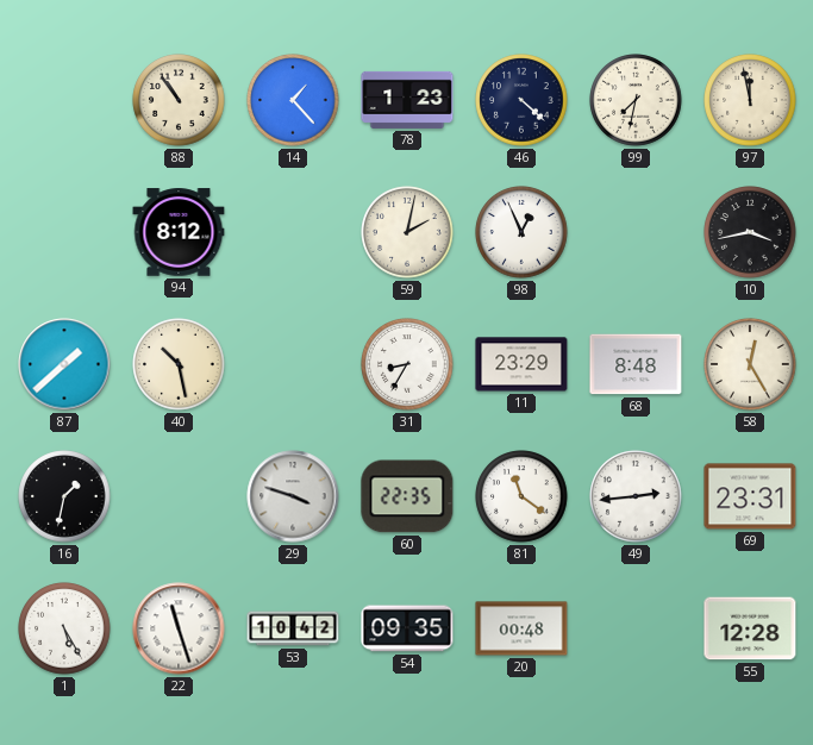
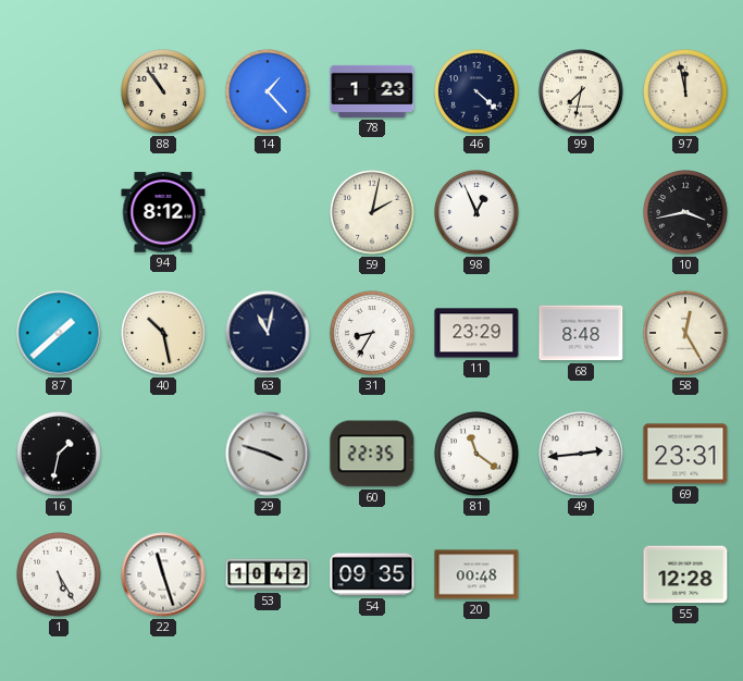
63: none -> 11:02 (268, 333)
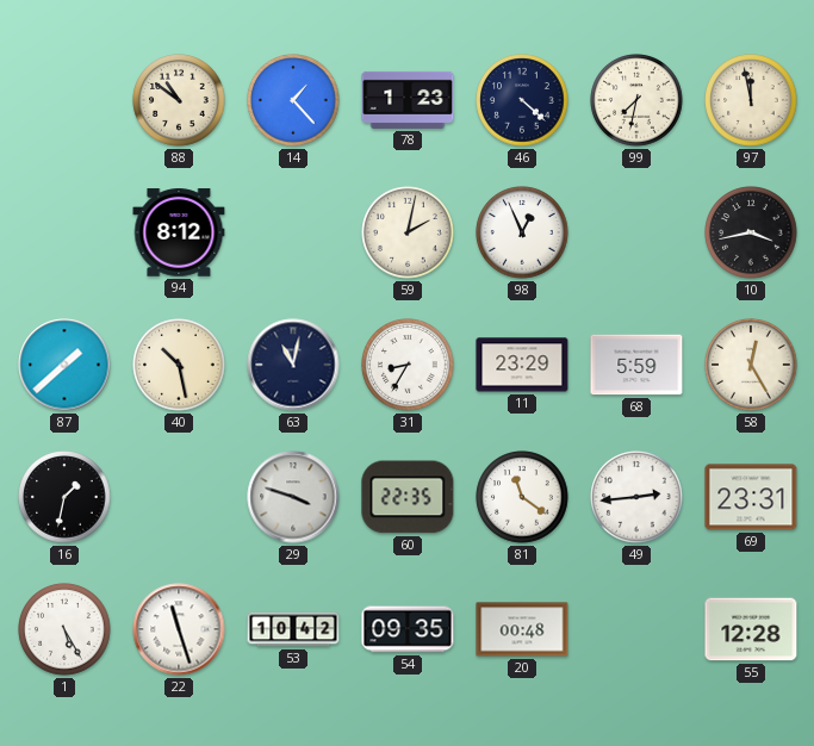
88: 10:54 -> 10:51 (179, 100)
68: 8:48 -> 5:59 (636, 365)
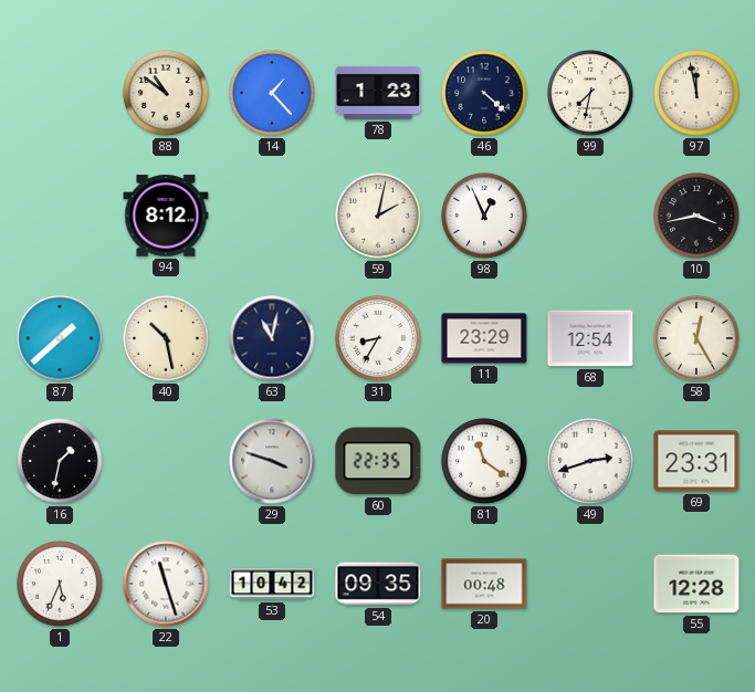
68: 5:59 -> 12:54 (590, 338)
49: 2:44 -> 2:42 (590, 461)
1: 5:25 -> 5:34 (60, 584)
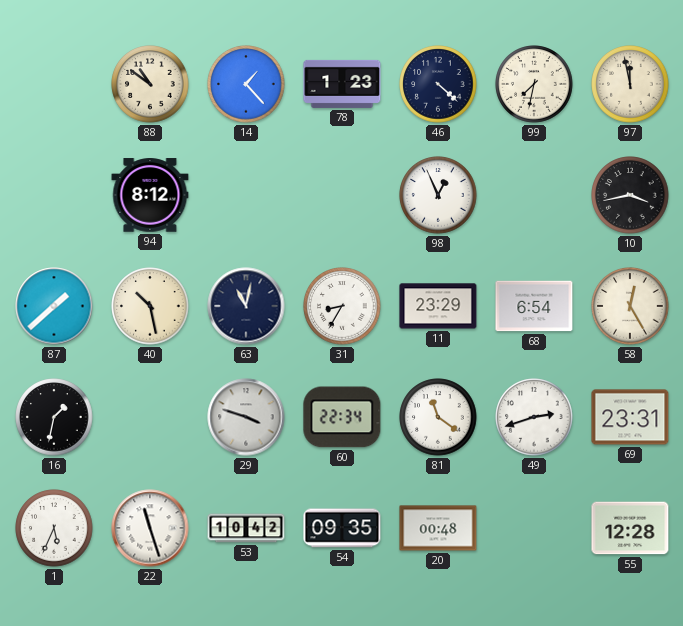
59: 2:02 -> none (378, 216)
68: 12:54 -> 6:54 (534, 306)
60: 22:35 -> 22:34 (342, 417)
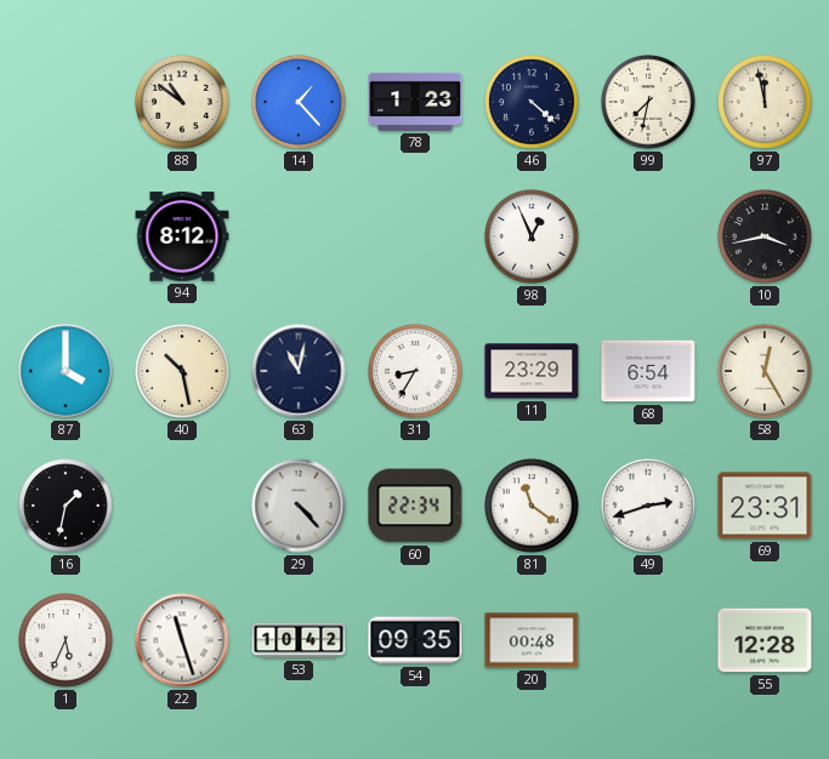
87: 1:38 -> 4:00 (66, 371)
29: 3:48 -> 4:23 (299, 506)
